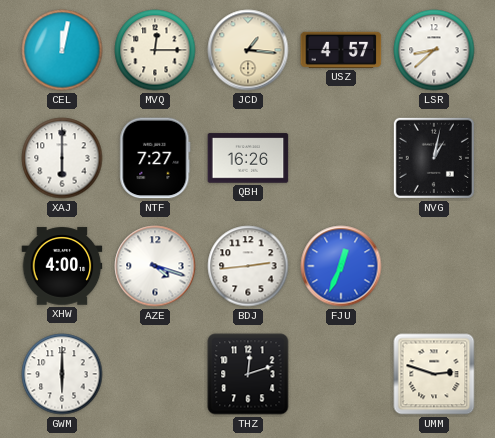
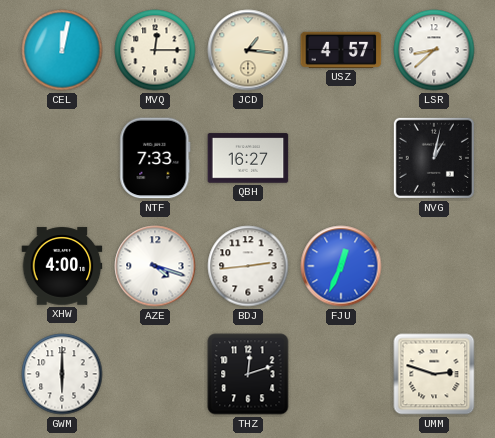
XAJ: 6:00 -> none (62, 158)
NTF: 7:27 -> 7:33 (155, 158)
QBH: 16:26 -> 16:27 (248, 158)
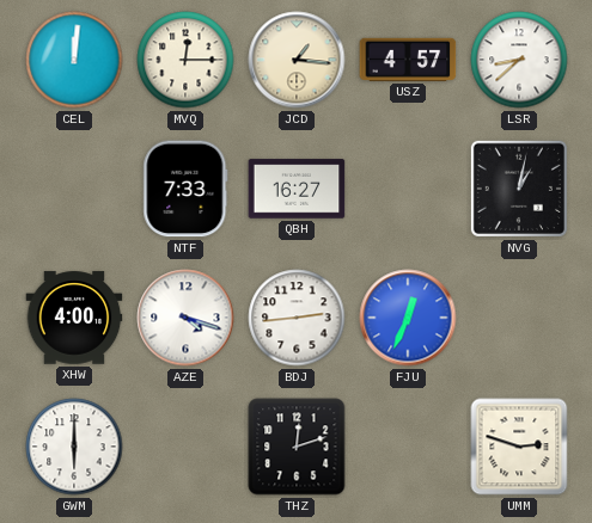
CEL: 12:02 -> 12:01 (74, 60)
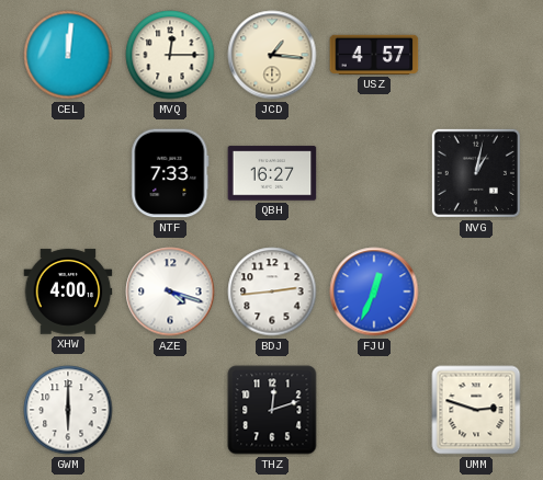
LSR: 8:38 -> none (519, 60)
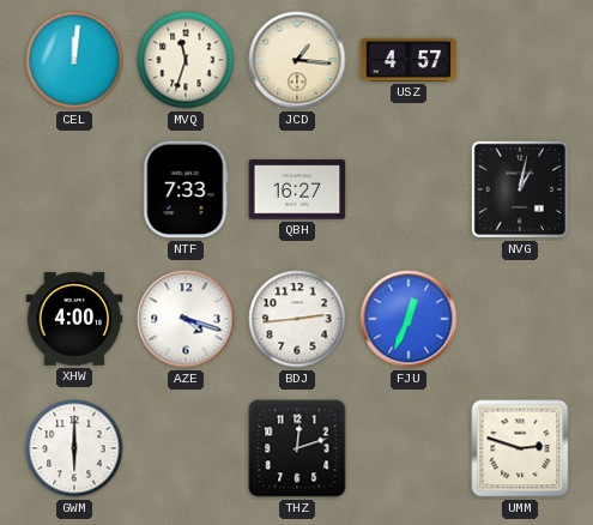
MVQ: 12:15 -> 11:33 (186, 60)
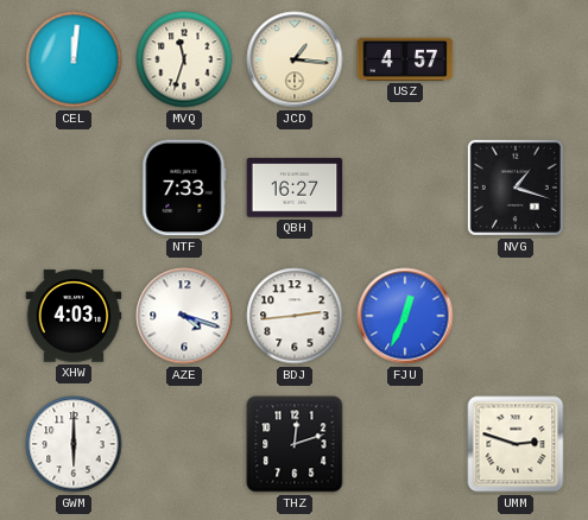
NVG: 1:02 -> 1:18 (516, 188)
XHW: 4:00 -> 4:03 (74, 316)
